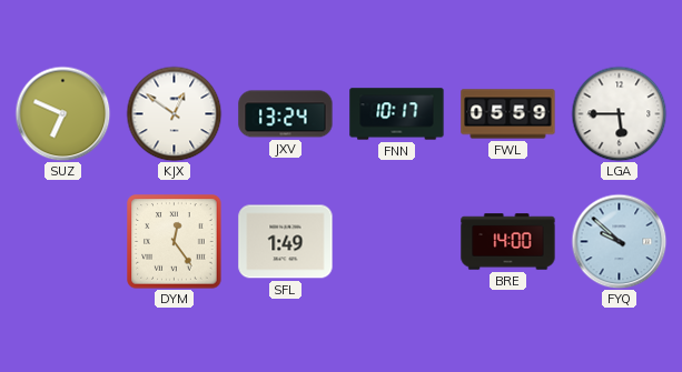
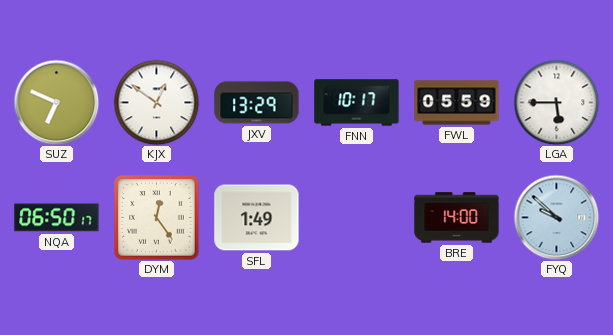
JXV: 13:24 -> 13:29 (257, 103)
NQA: none -> 06:50 (57, 218)
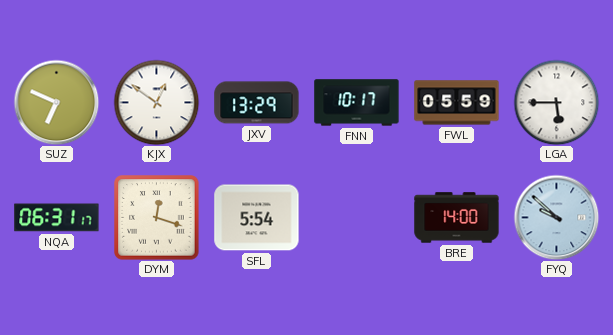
NQA: 06:50 -> 06:31 (57, 218)
DYM: 12:24 -> 12:18 (157, 218)
SFL: 1:49 -> 5:54 (257, 218)
